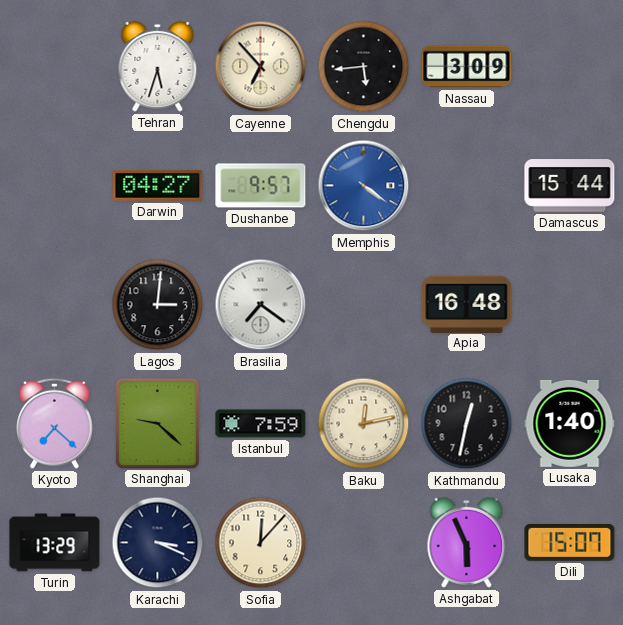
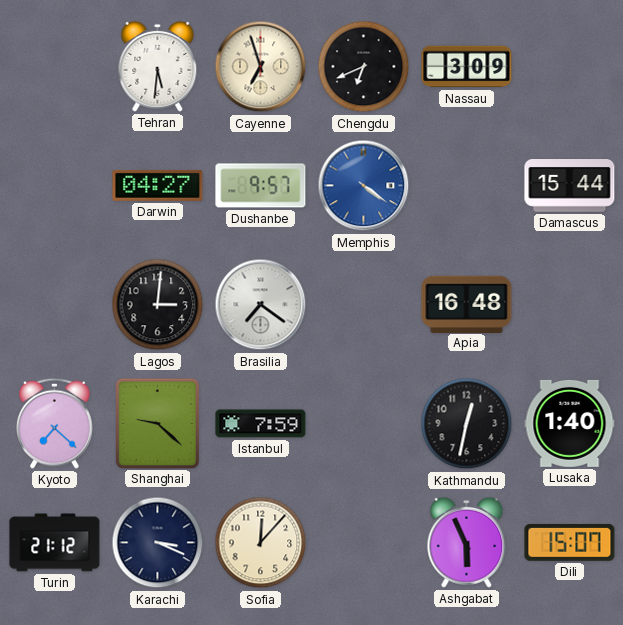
Tehran: 5:33 -> 5:31 (158, 66)
Cayenne: 6:53 -> 6:57 (261, 67)
Chengdu: 5:44 -> 6:41 (364, 67)
Baku: 12:13 -> none (364, 424)
Turin: 13:29 -> 21:12 (55, 543)
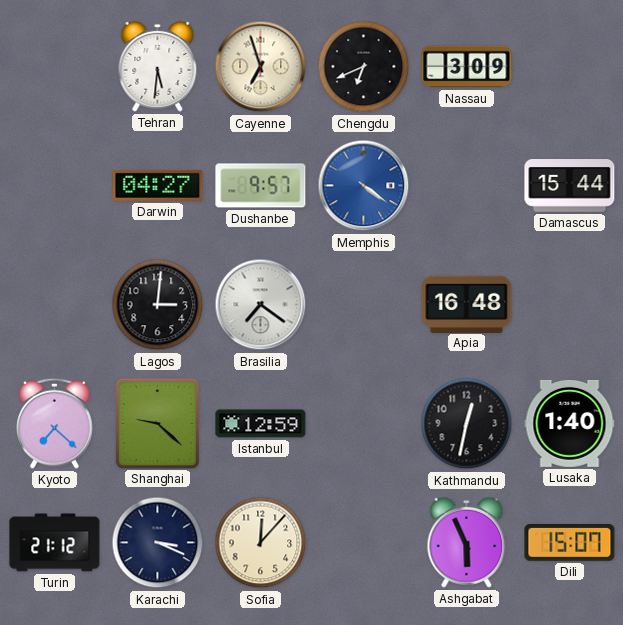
Istanbul: 7:59 -> 12:59 (261, 424)
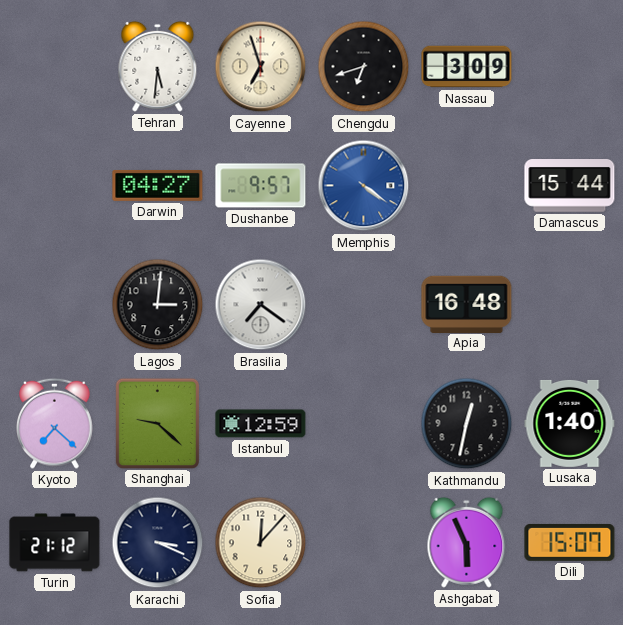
Chengdu: 6:41 -> 6:42 (364, 67)
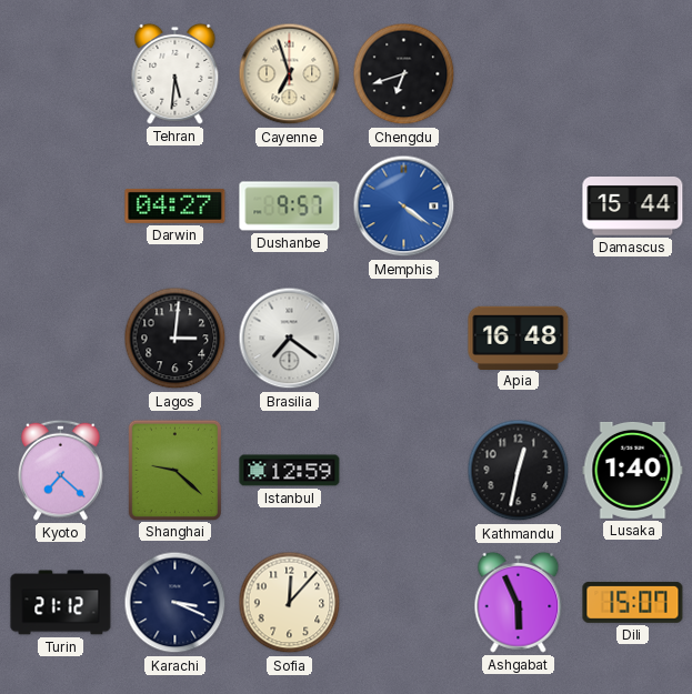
Nassau: 3:09 -> none (467, 67)
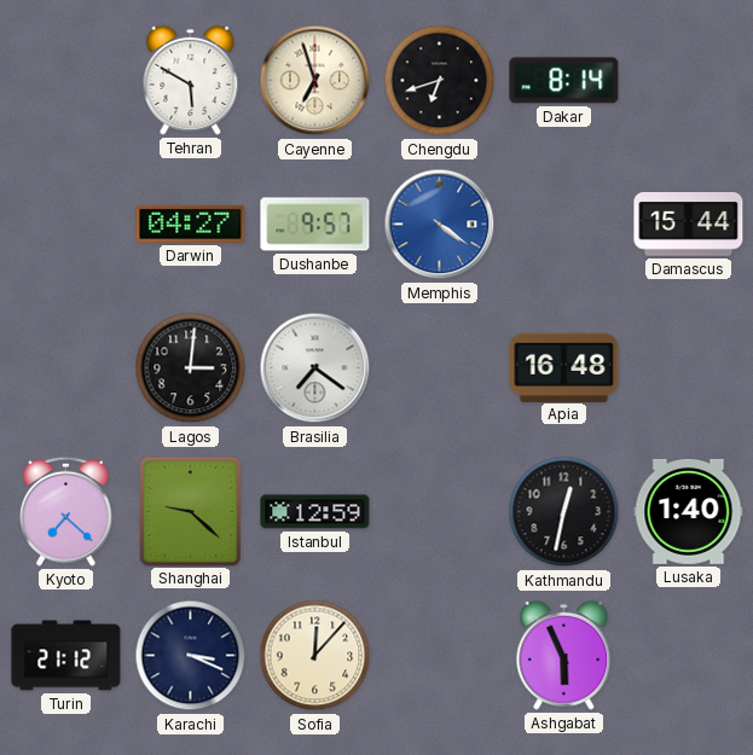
Tehran: 5:31 -> 5:50 (191, 80)
Dakar: none -> 8:14 (564, 81)
Dili: 15:07 -> none (633, 602)
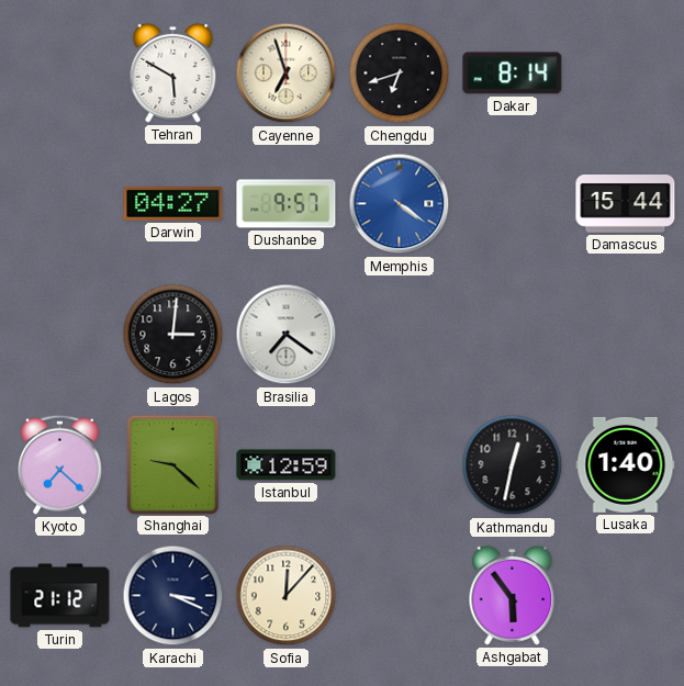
Apia: 16:48 -> none (564, 367)
Ashgabat: 5:56 -> 5:54 (513, 595)
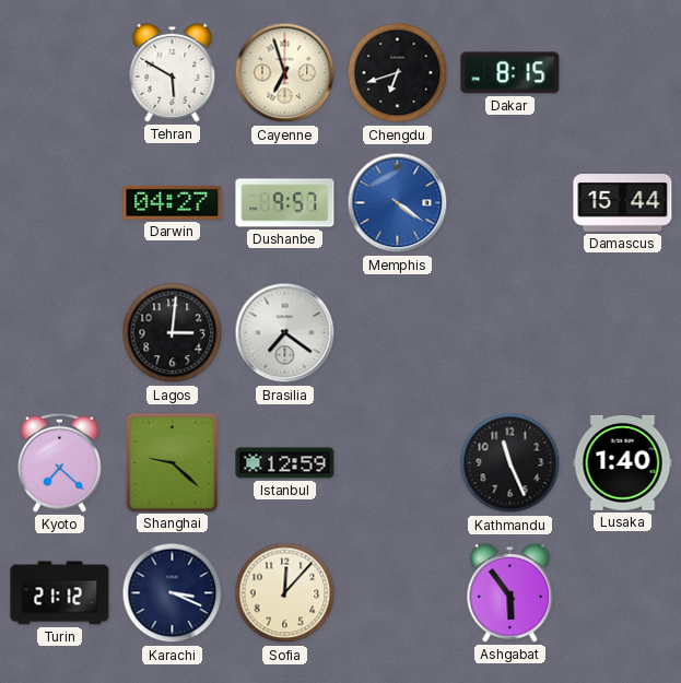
Dakar: 8:14 -> 8:15 (510, 73)
Kathmandu: 12:32 -> 11:26 (510, 463)
